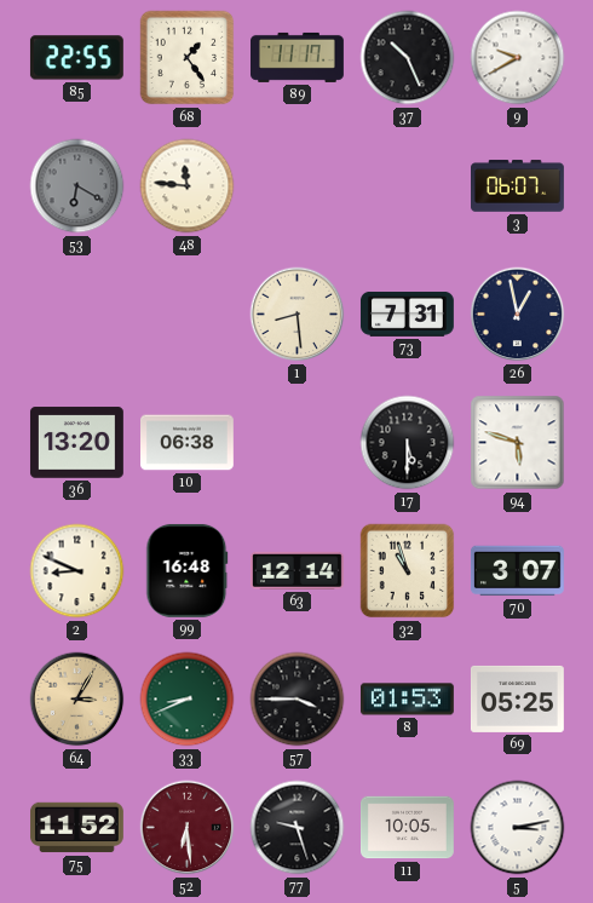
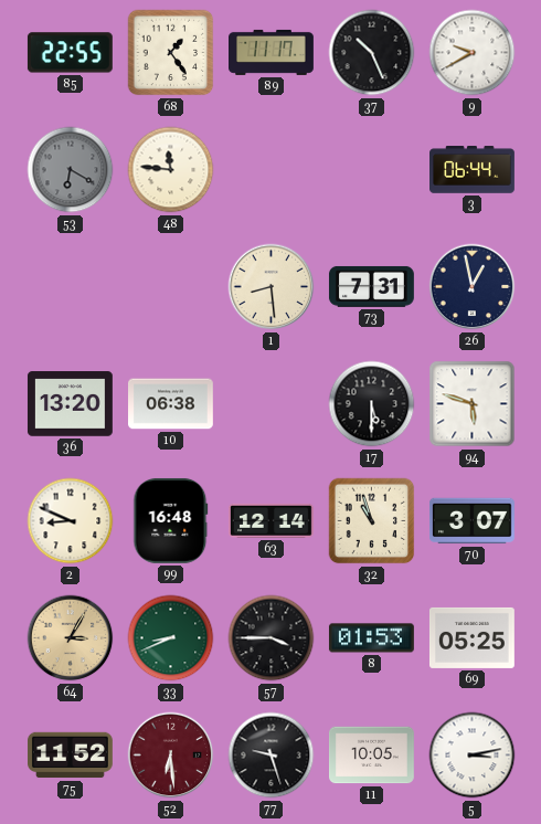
3: 06:07 -> 06:44 (473, 170)
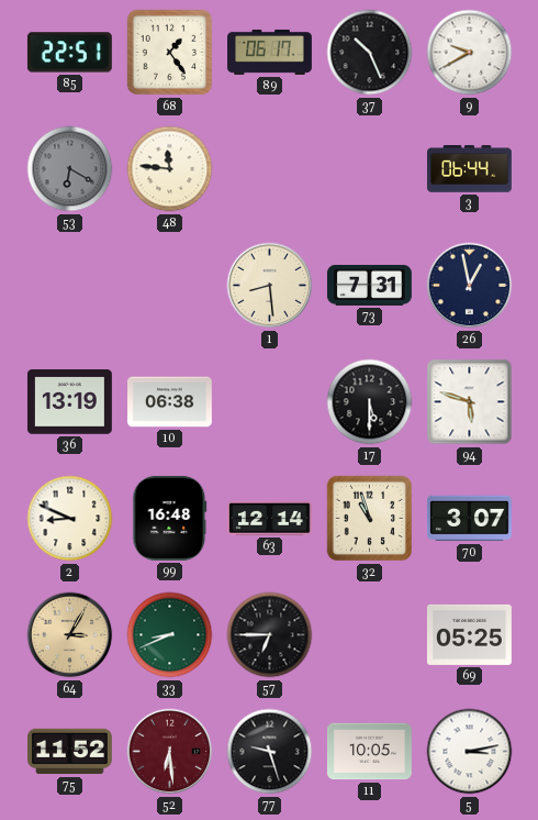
85: 22:55 -> 22:51 (69, 53)
89: 11:17 -> 06:17 (270, 52)
36: 13:20 -> 13:19 (69, 402)
57: 3:45 -> 6:45 (270, 635)
8: 01:53 -> none (371, 638)
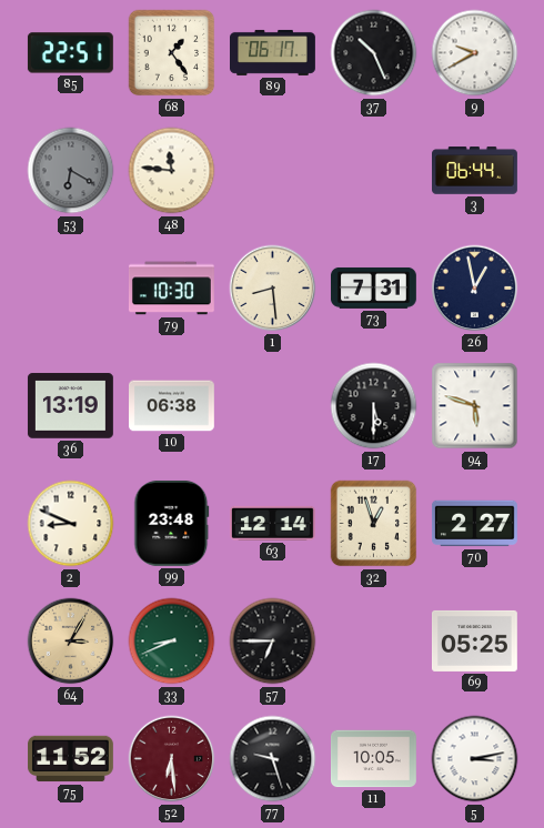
79: none -> 10:30 (171, 289)
99: 16:48 -> 23:48 (172, 523)
32: 10:57 -> 12:57 (374, 524)
70: 3:07 -> 2:27 (475, 524)
